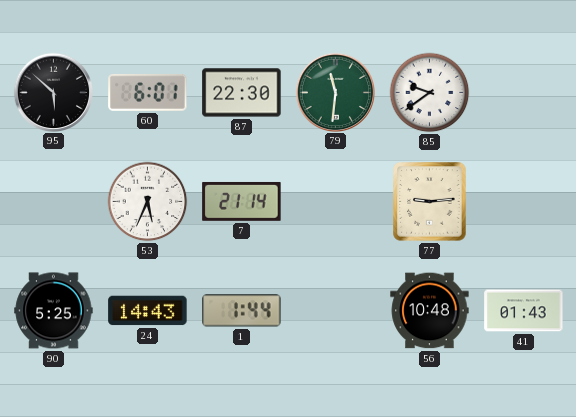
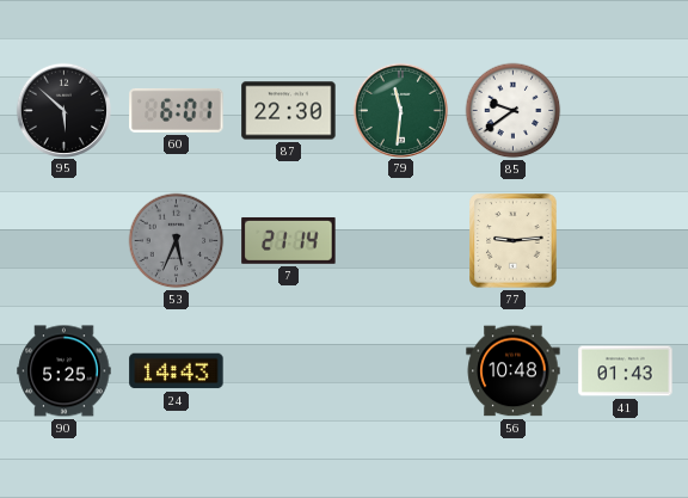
53 dial: white -> grey (177, 241)
1: 1:44 -> none (242, 311)
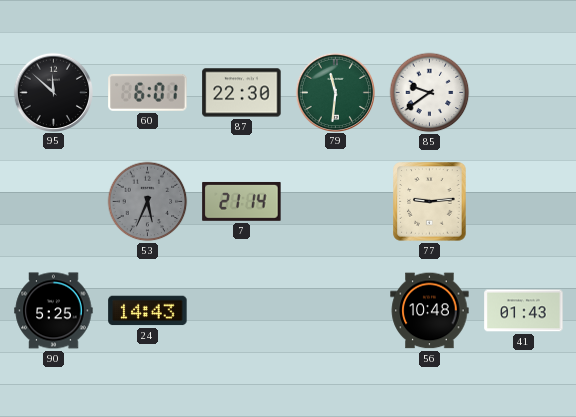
95: 5:52 -> 11:52 (53, 92)
